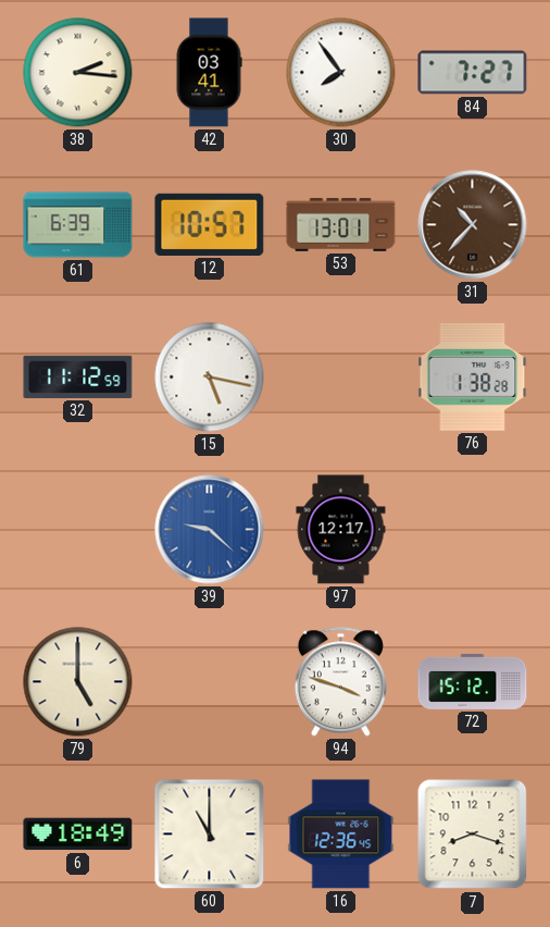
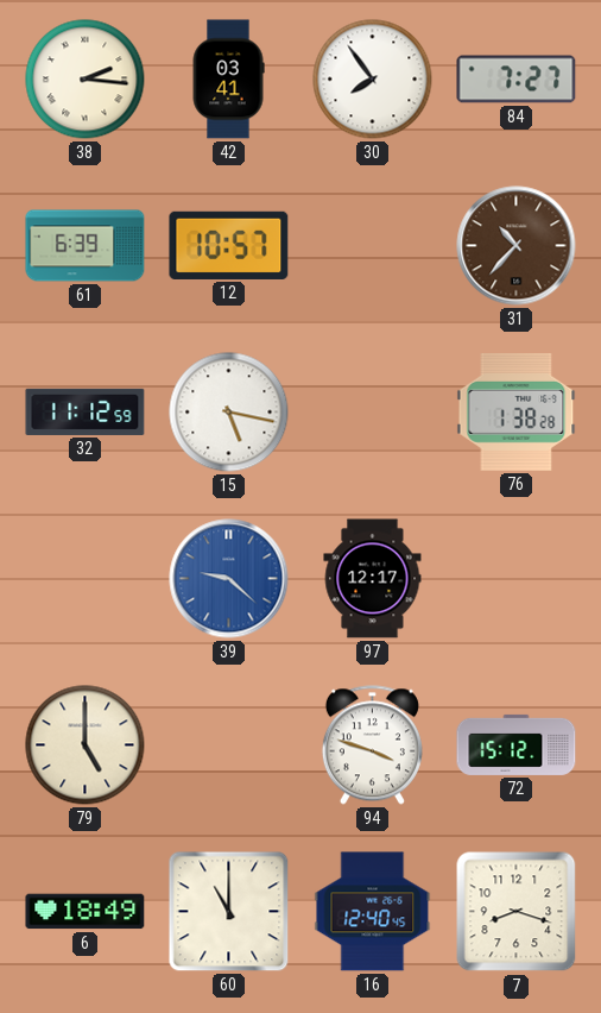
53: 13:01 -> none (341, 224)
16: 12:36 -> 12:40 (373, 912)
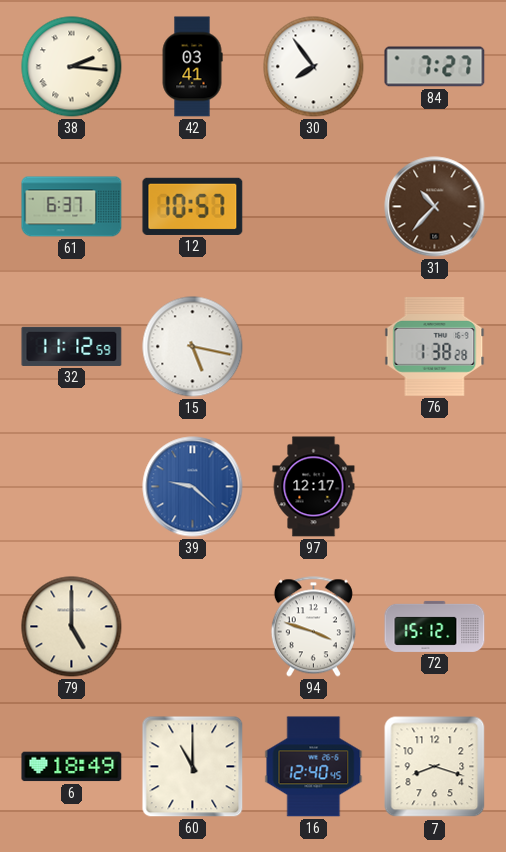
61: 6:39 -> 6:37 (72, 207)
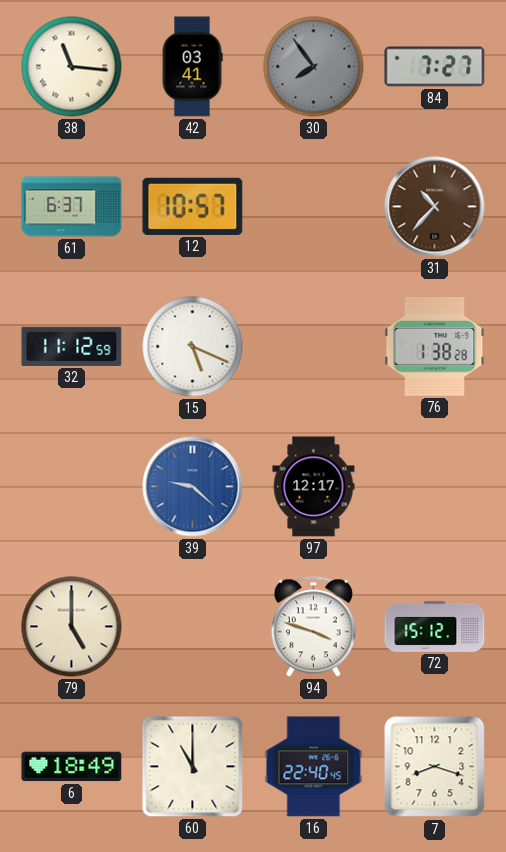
38: 2:16 -> 11:16 (72, 67)
30 dial: white -> grey (314, 67)
15: 5:17 -> 5:19 (193, 347)
16: 12:40 -> 22:40 (314, 767)
